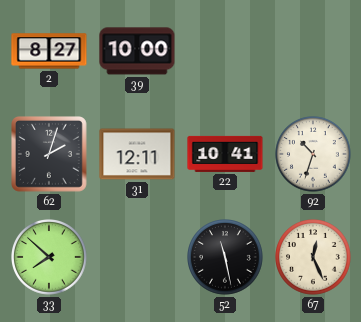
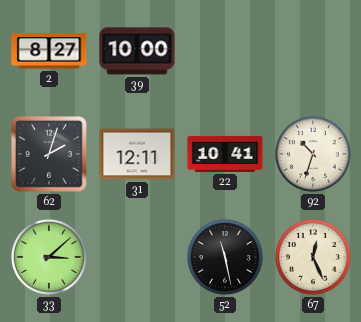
33: 7:52 -> 3:08 (50, 258)
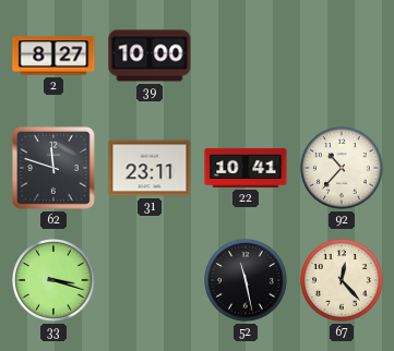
62: 2:03 -> 11:48 (55, 169)
31: 12:11 -> 23:11 (150, 168)
92: 10:33 -> 10:37 (343, 169)
33: 3:08 -> 3:18 (55, 281)
67: 12:26 -> 12:23 (343, 281)
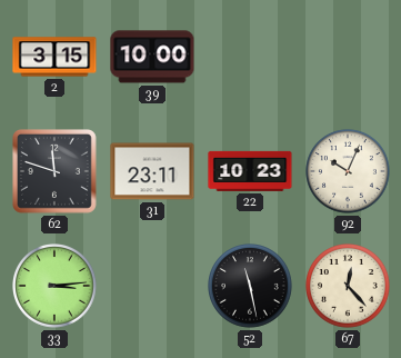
2: 8:27 -> 3:15 (54, 57)
22: 10:41 -> 10:23 (250, 171)
92: 10:37 -> 10:04 (349, 172)
33: 3:18 -> 3:14 (56, 287)
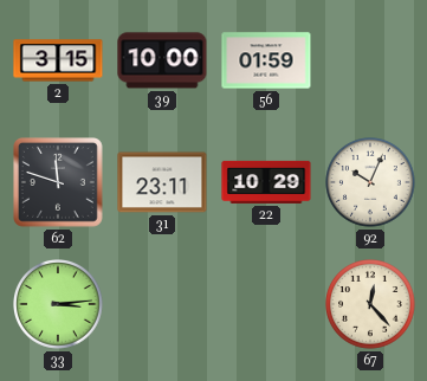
56: none -> 01:59 (266, 60)
22: 10:23 -> 10:29 (266, 182)
52: 11:28 -> none (251, 287)
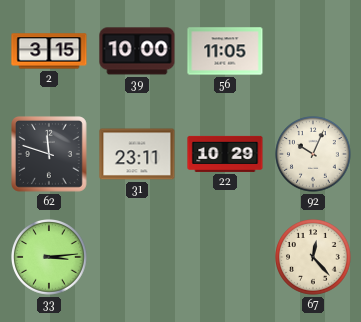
56: 01:59 -> 11:05 (225, 51)
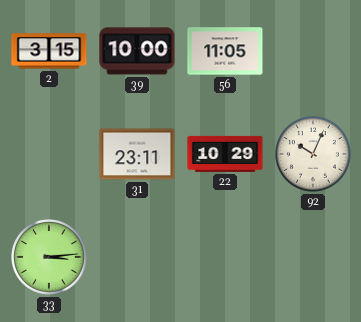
62: 11:48 -> none (50, 155)
67: 12:23 -> none (314, 258)
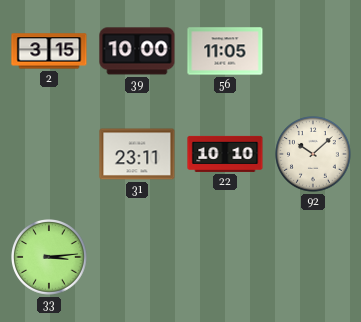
22: 10:29 -> 10:10 (225, 154)
92: 10:04 -> 10:08 (314, 155)
